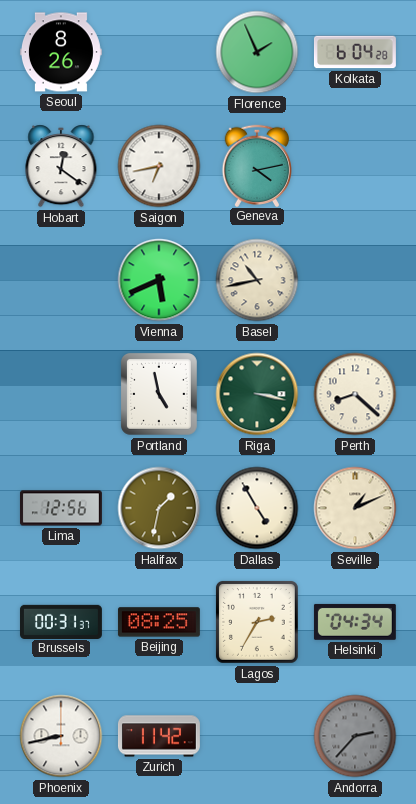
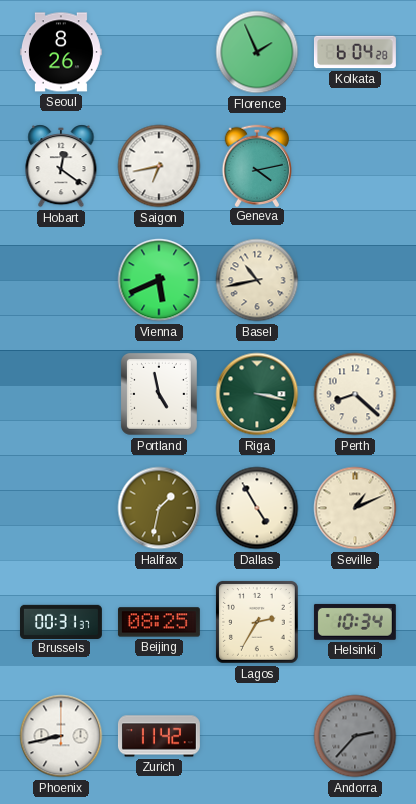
Lima: 12:56 -> none (61, 508)
Helsinki: 04:34 -> 10:34 (355, 622)
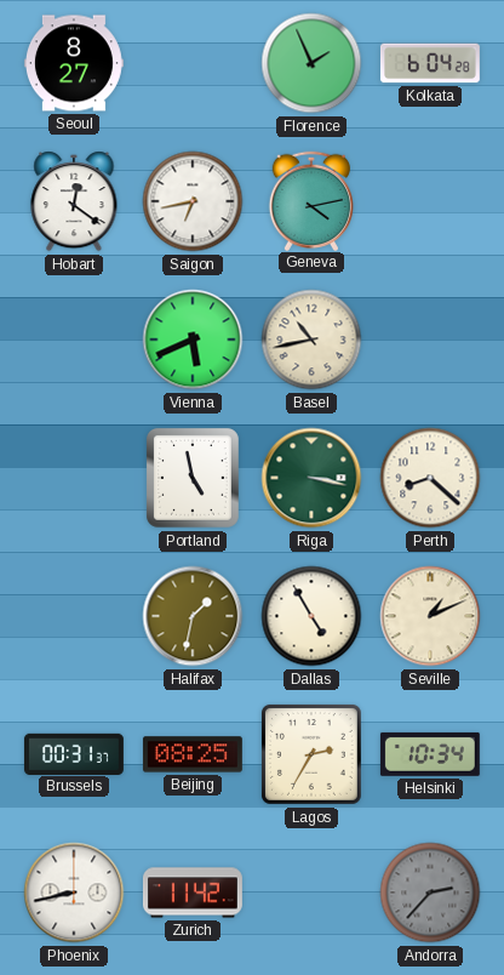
Seoul: 8:26 -> 8:27 (74, 63)
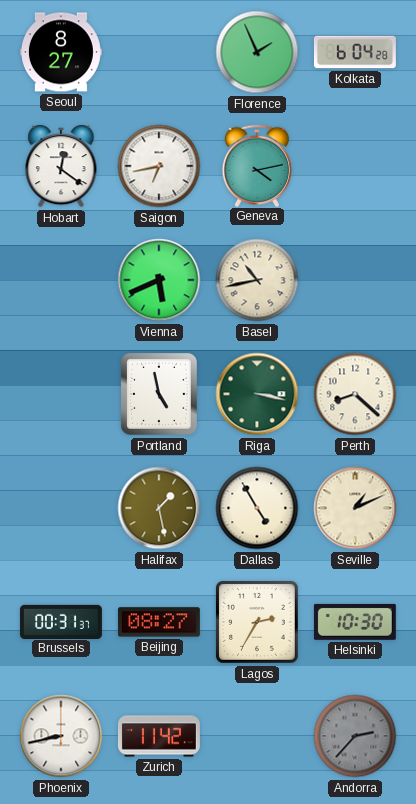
Halifax: 1:32 -> 1:28 (159, 508)
Beijing: 08:25 -> 08:27 (159, 622)
Helsinki: 10:34 -> 10:30 (355, 622)
